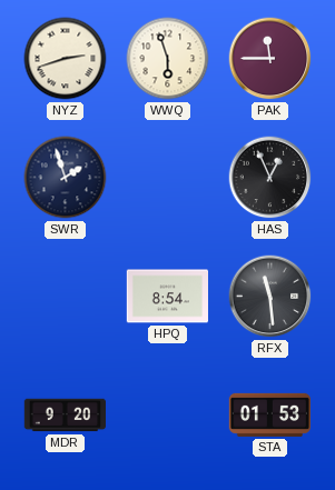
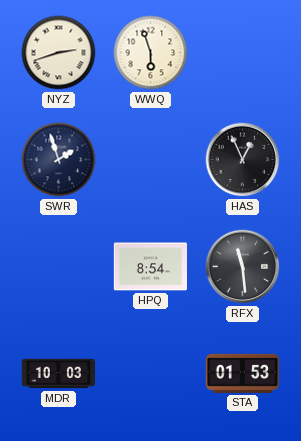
PAK: 11:45 -> none (270, 59)
MDR: 9:20 -> 10:03 (58, 374)
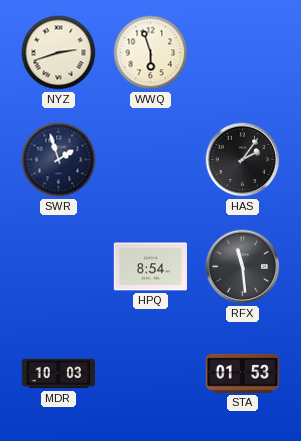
HAS: 12:56 -> 2:06 (243, 160)
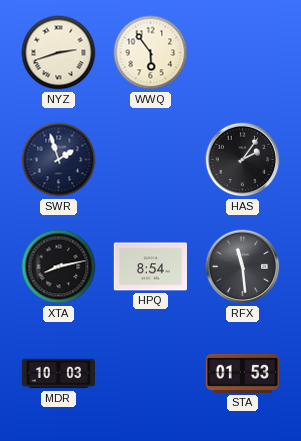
WWQ: 5:57 -> 5:54 (151, 53)
XTA: none -> 8:13 (59, 267)
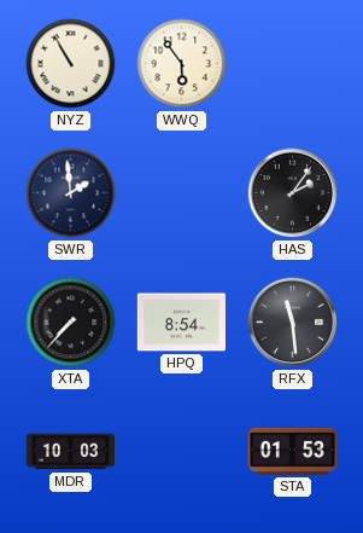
NYZ: 2:42 -> 10:55 (71, 64)
SWR: 1:57 -> 1:59 (71, 193)
XTA: 8:13 -> 7:37 (71, 323)
